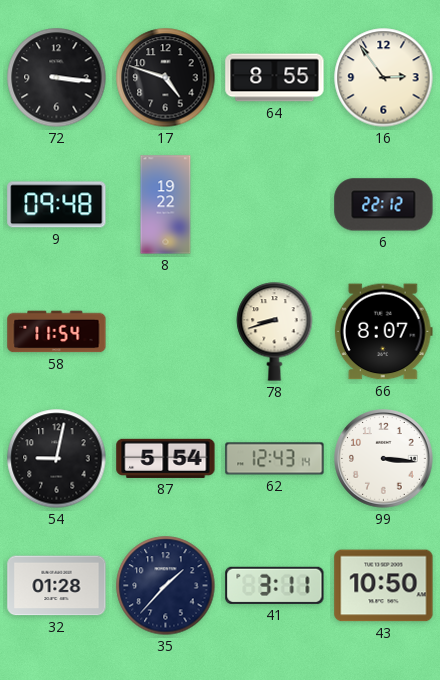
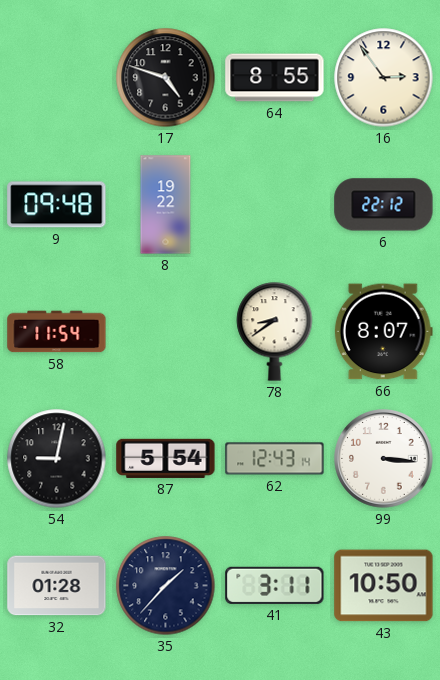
72: 3:16 -> none (57, 78)
78: 8:42 -> 8:39 (275, 332)
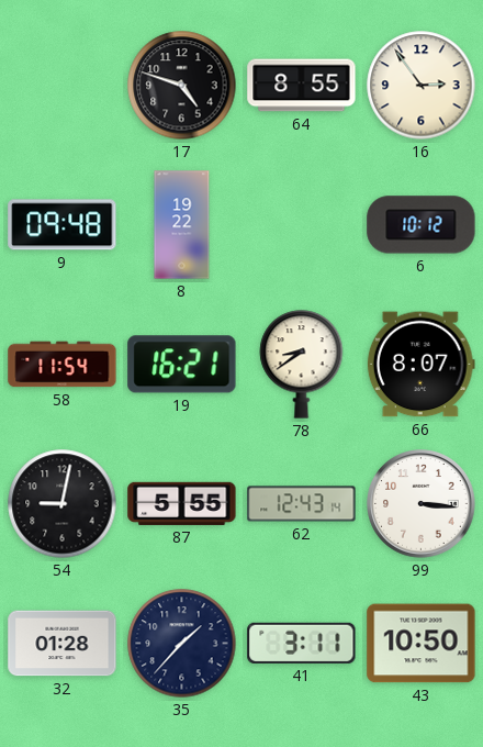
6: 22:12 -> 10:12 (422, 225)
19: none -> 16:21 (182, 365)
87: 5:54 -> 5:55 (182, 503)
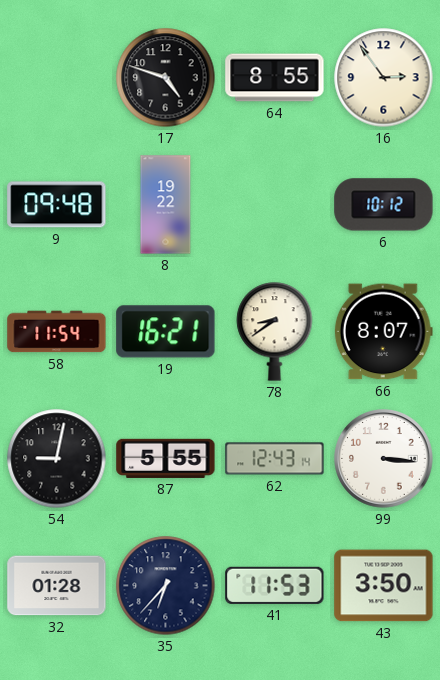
35: 1:37 -> 6:37 (166, 586)
41: 3:11 -> 11:53 (275, 585)
43: 10:50 -> 3:50 (384, 586)
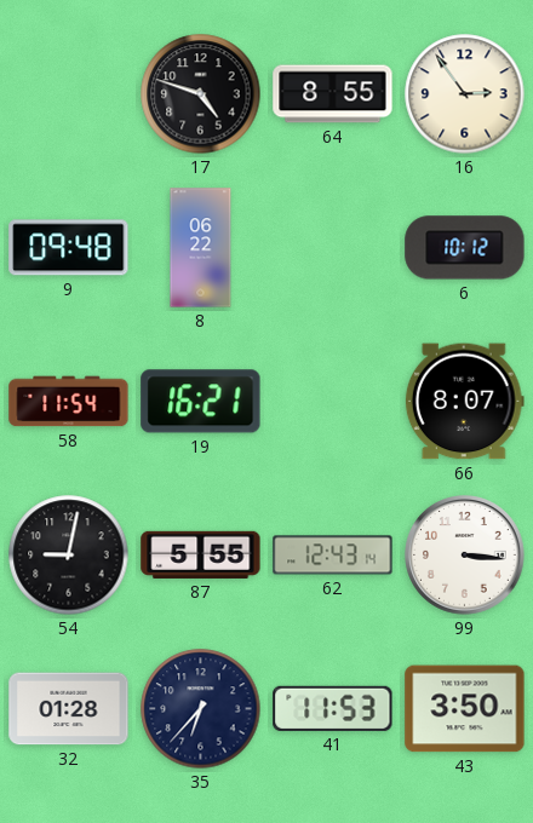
8: 19:22 -> 06:22 (201, 248)
78: 8:39 -> none (275, 332)
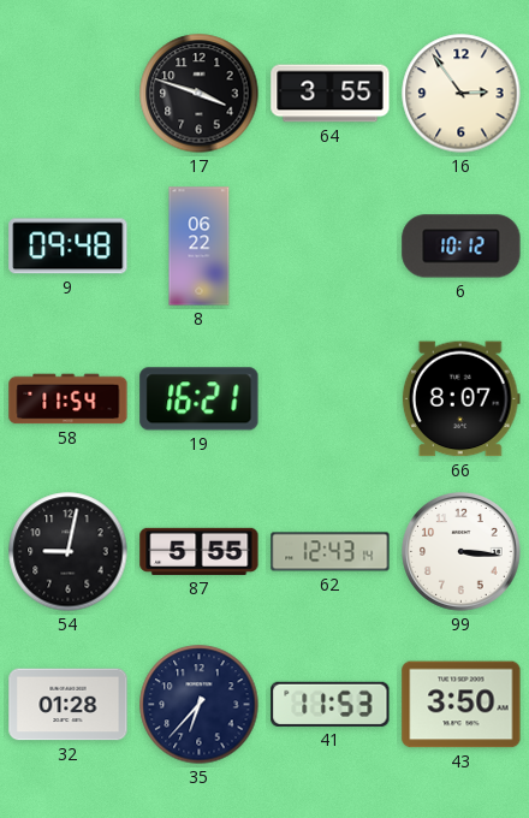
17: 4:48 -> 3:48 (200, 94)
64: 8:55 -> 3:55 (331, 94)
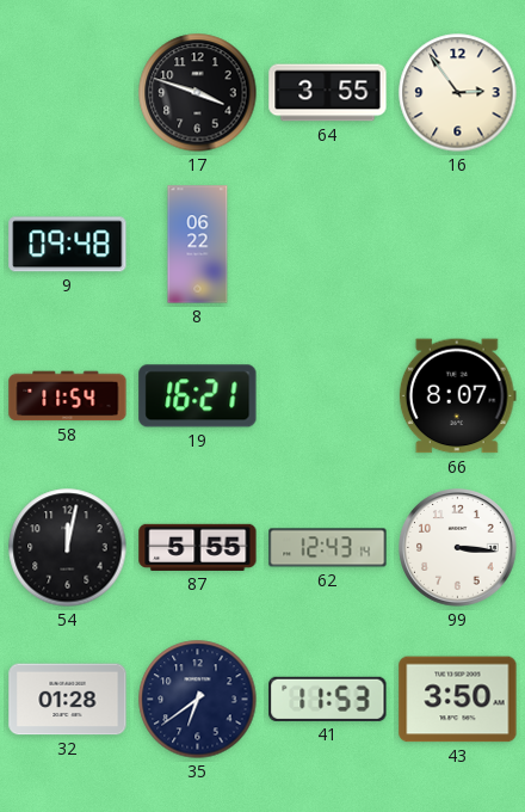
6: 10:12 -> none (462, 247)
54: 9:02 -> 12:02 (68, 548)
35: 6:37 -> 6:39 (198, 700)
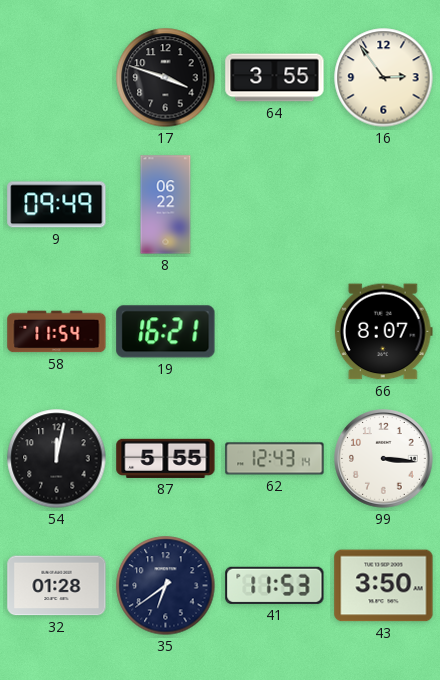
9: 09:48 -> 09:49 (57, 205)
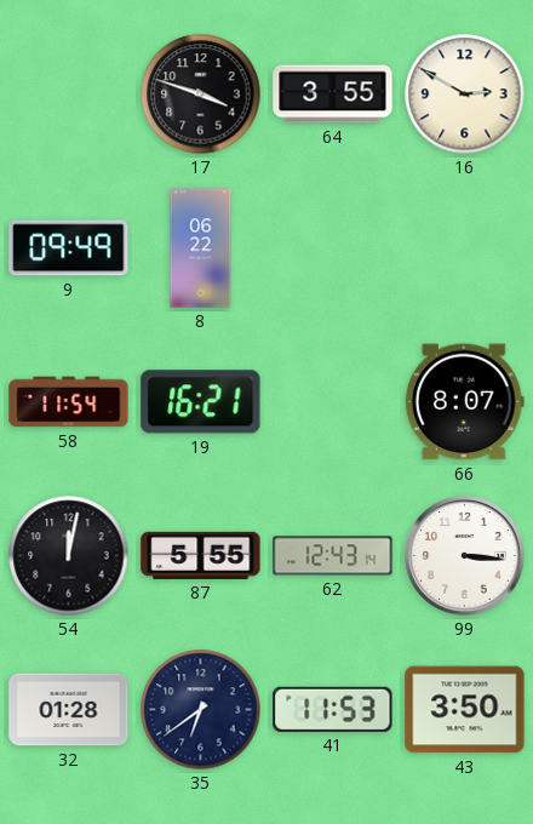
16: 2:54 -> 2:50 (465, 95)
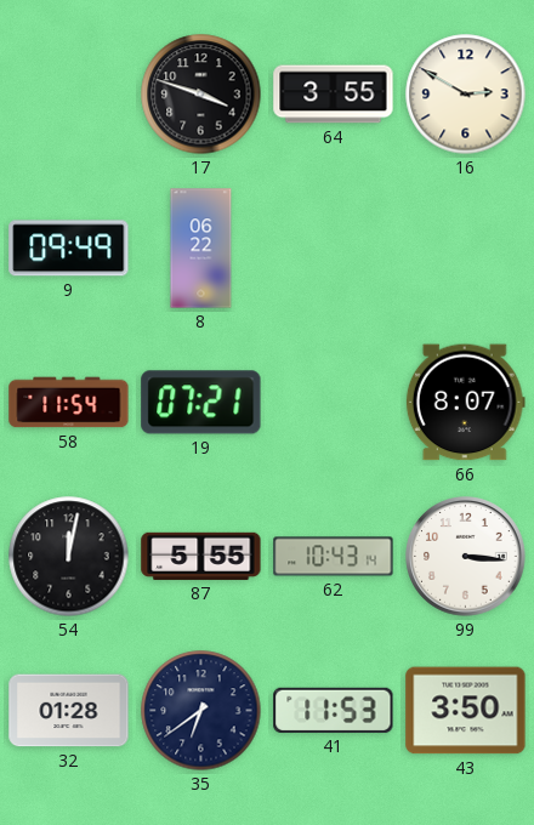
19: 16:21 -> 07:21 (201, 403)
62: 12:43 -> 10:43 (334, 557)
